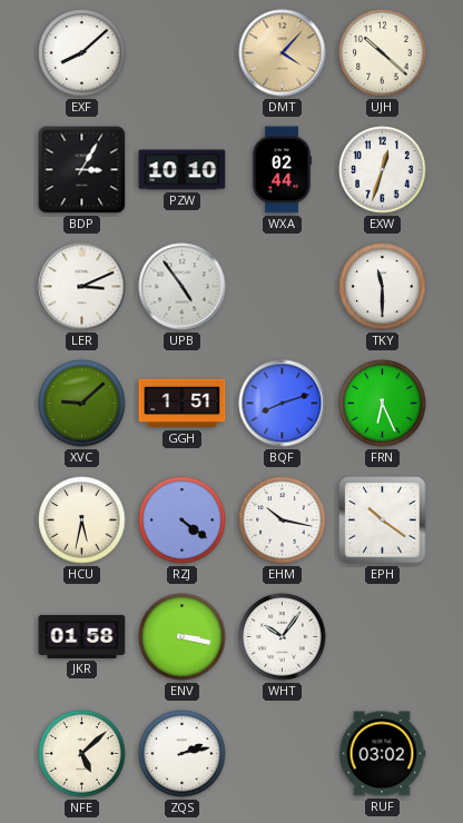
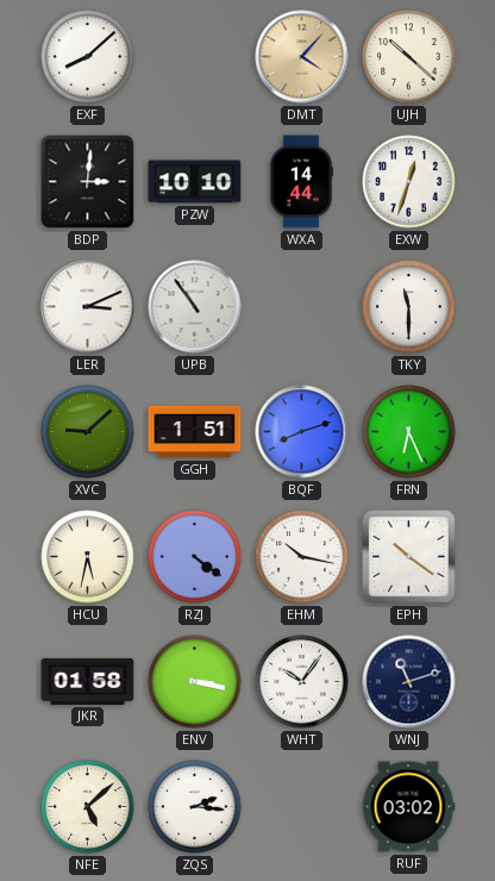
BDP: 3:05 -> 3:01 (88, 182)
WXA: 02:44 -> 14:44 (301, 182)
UPB: 4:54 -> 10:54 (195, 307)
WNJ: none -> 11:12 (409, 682)
ZQS: 2:13 -> 2:16 (195, 807)
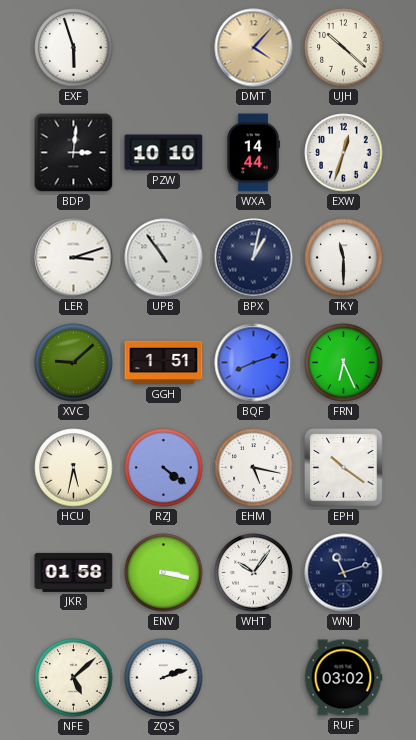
EXF: 8:08 -> 5:57 (74, 48)
LER: 3:11 -> 3:12 (74, 258)
BPX: none -> 1:02 (254, 258)
EHM: 10:17 -> 5:17 (254, 468)
ZQS: 2:16 -> 2:12 (164, 678)
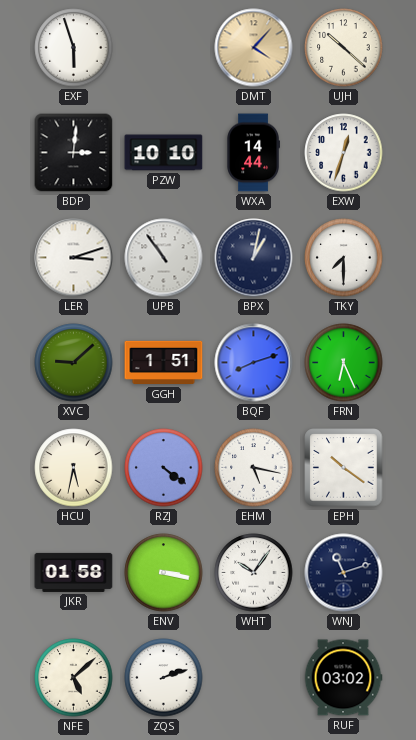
TKY: 11:30 -> 7:30 (344, 258)
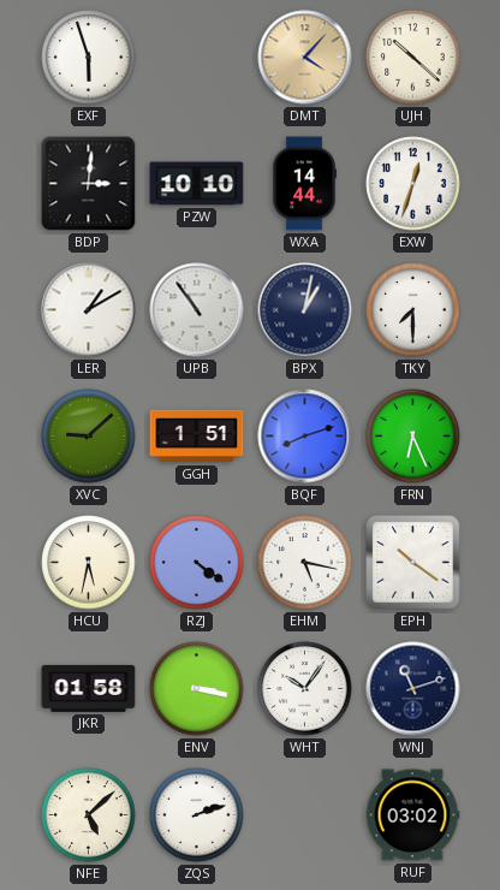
LER: 3:12 -> 1:10 (89, 310)
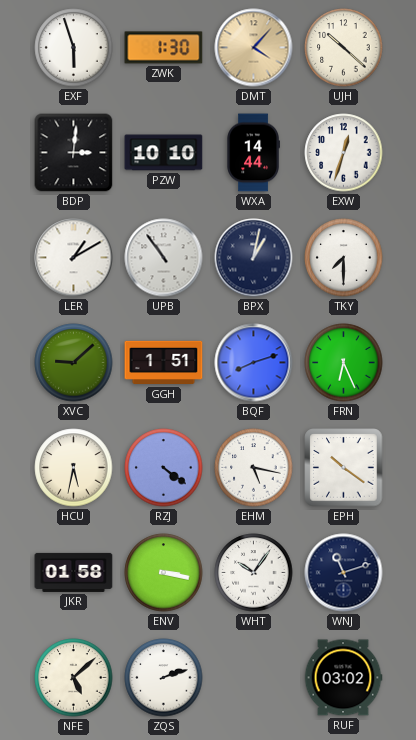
ZWK: none -> 1:30 (164, 48)
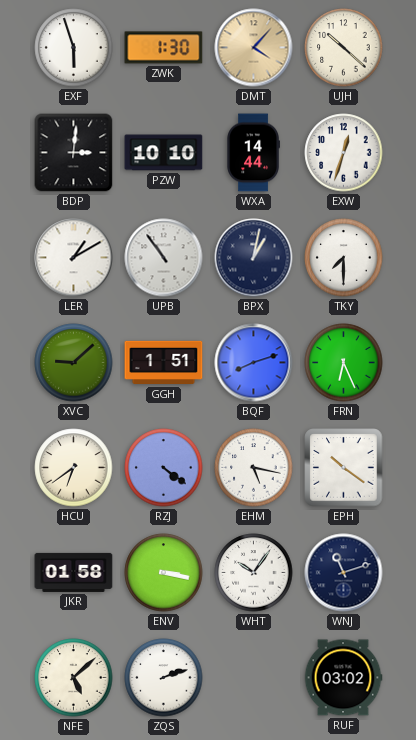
HCU: 5:32 -> 6:39 (74, 468)
